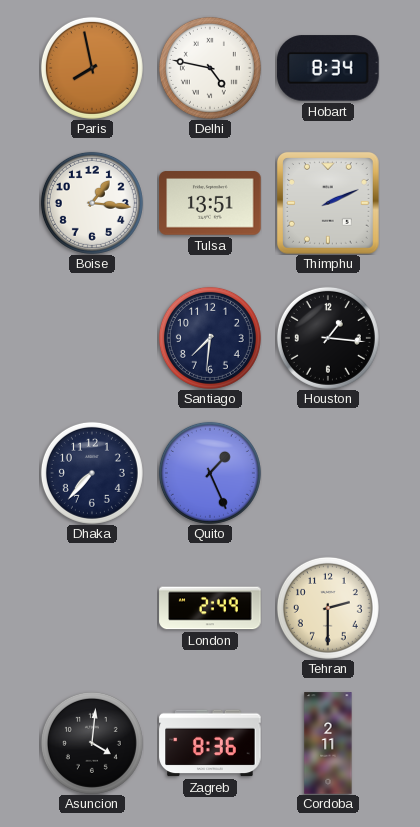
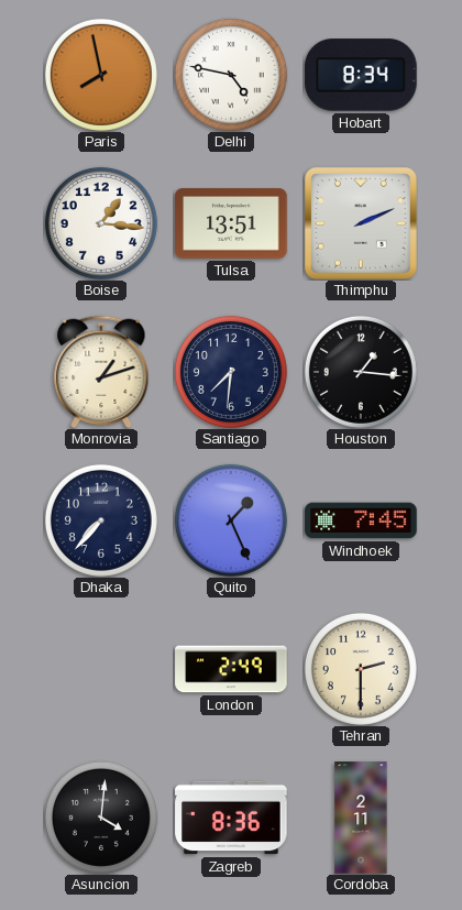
Monrovia: none -> 1:12 (101, 372)
Windhoek: none -> 7:45 (361, 520)
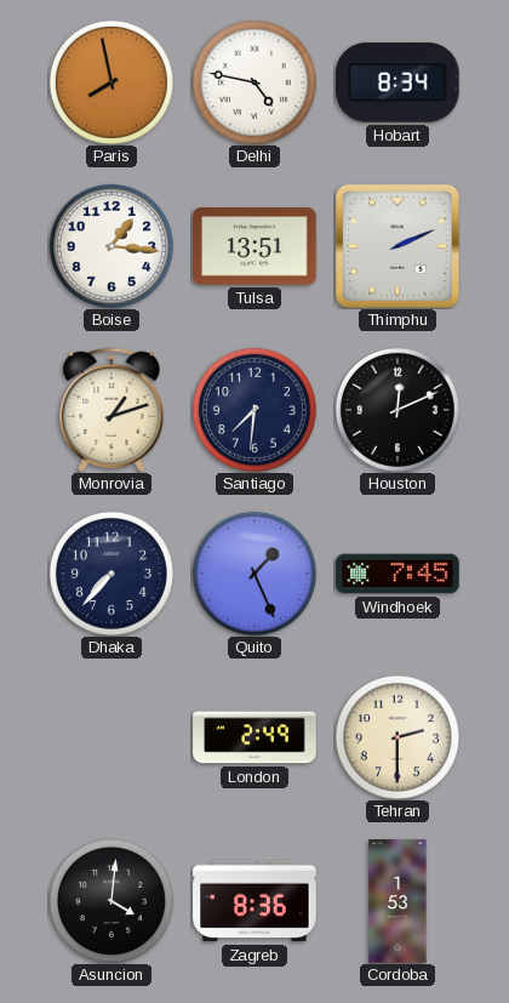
Houston: 1:16 -> 12:11 (398, 410)
Cordoba: 2:11 -> 1:53 (398, 901)
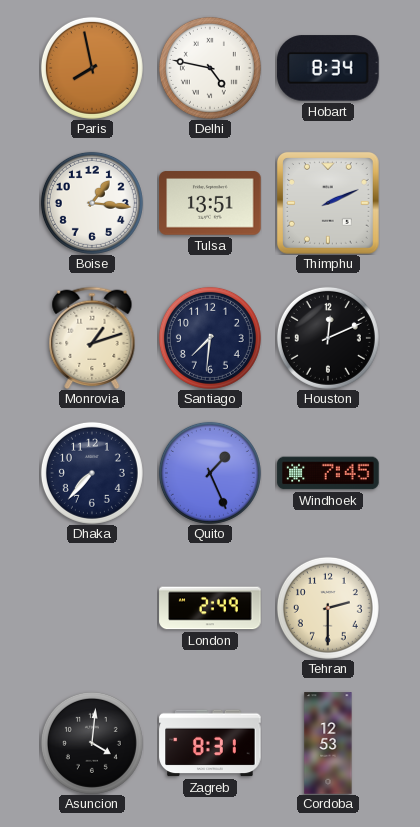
Zagreb: 8:36 -> 8:31 (210, 743)
Cordoba: 1:53 -> 12:53 (328, 743)
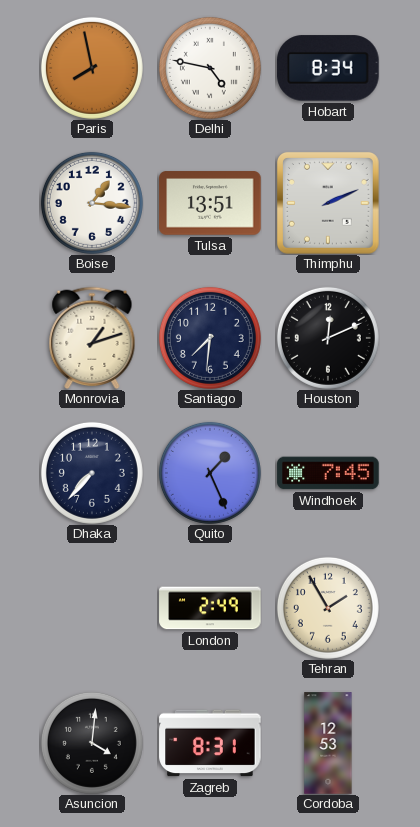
Tehran: 2:30 -> 1:55 (328, 608)
